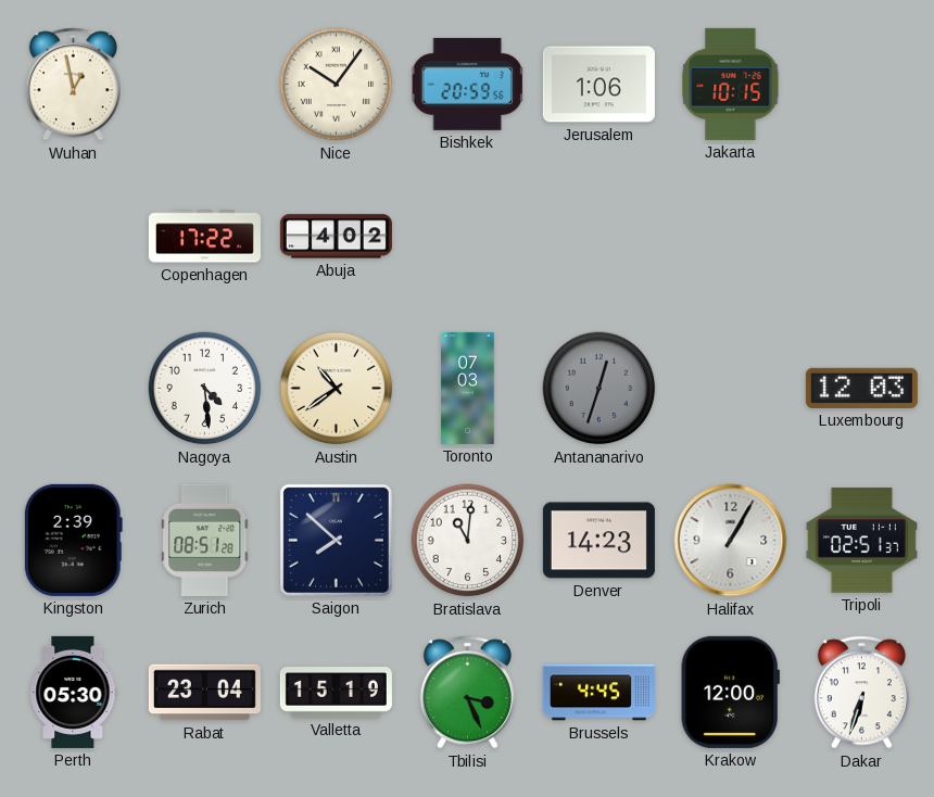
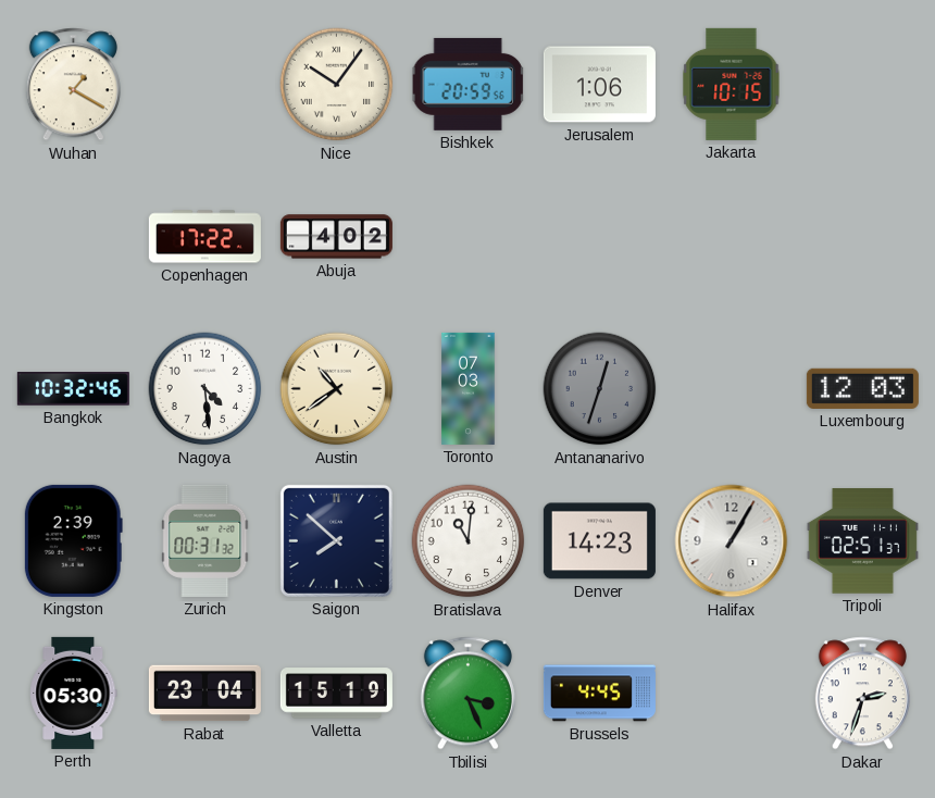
Wuhan: 12:58 -> 1:20 (73, 85)
Bangkok: none -> 10:32 (73, 389)
Zurich: 08:51 -> 00:31 (205, 540)
Krakow: 12:00 -> none (730, 692)
Dakar: 6:33 -> 2:33 (862, 694)
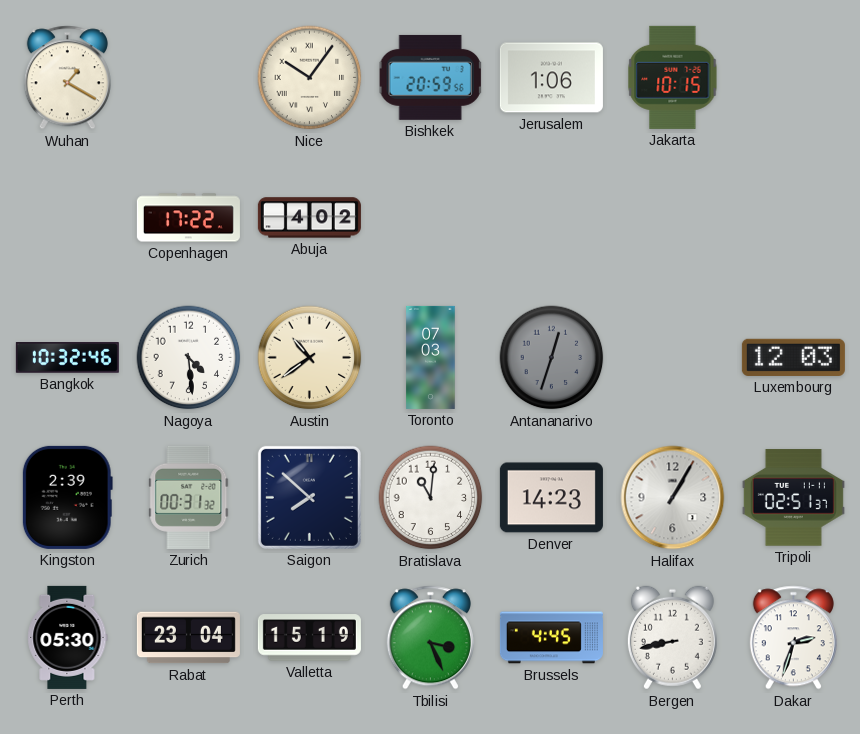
Bergen: none -> 8:43 (672, 638)
